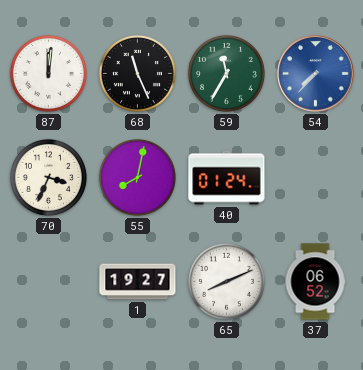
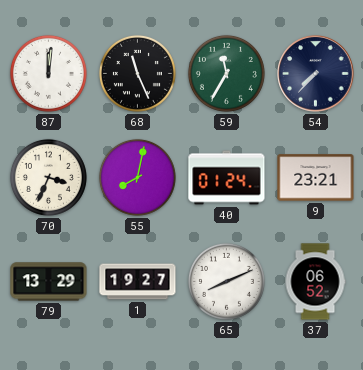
54 dial: blue -> navy (316, 74)
9: none -> 23:21 (316, 178)
79: none -> 13:29 (49, 282)
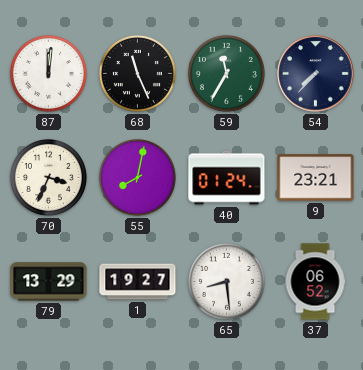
65: 8:11 -> 8:29 (226, 281)
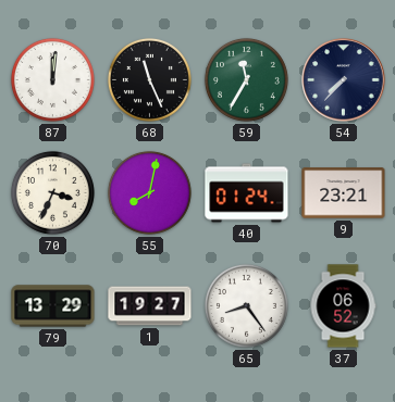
65: 8:29 -> 8:24 (246, 305)
